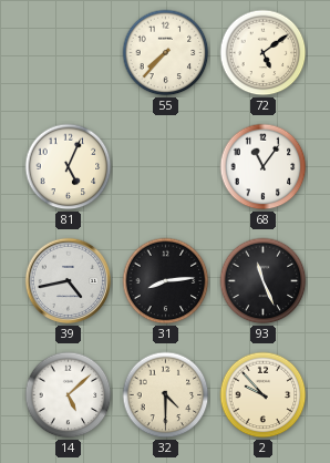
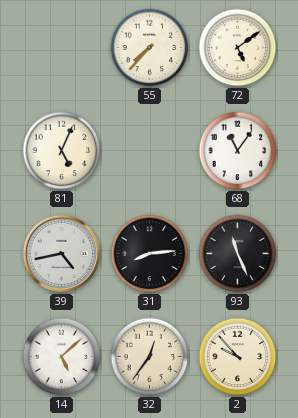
32: 4:30 -> 12:36 (150, 357)
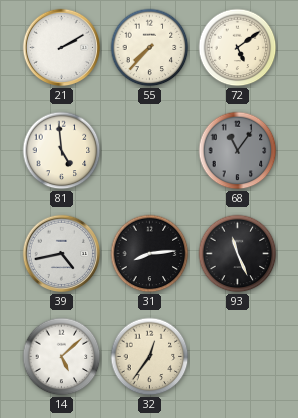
21: none -> 2:10 (62, 48)
81: 5:04 -> 4:59 (62, 151)
68 dial: white -> grey (238, 151)
2: 9:53 -> none (238, 357)
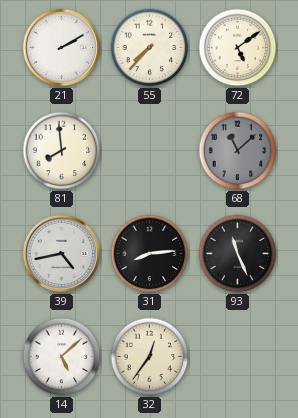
81: 4:59 -> 7:59 (62, 151)
68: 11:06 -> 11:08 (238, 151)
